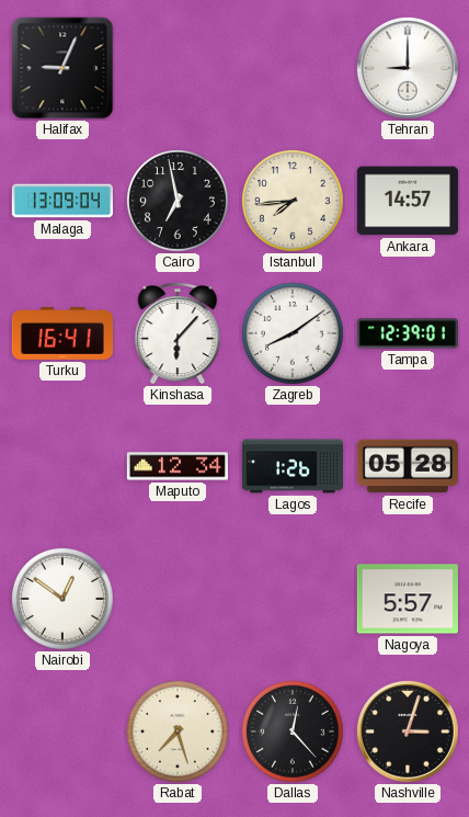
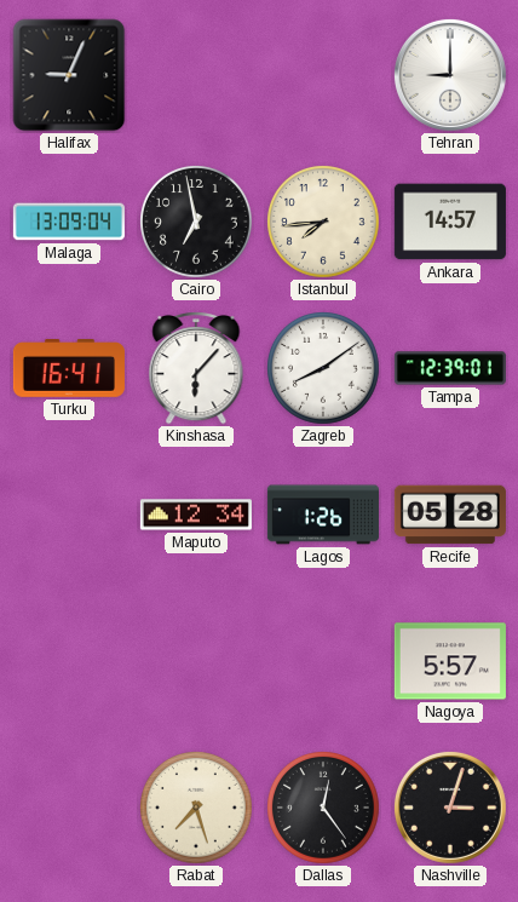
Nairobi: 12:51 -> none (64, 600)
Dallas: 12:23 -> 12:24 (324, 809)
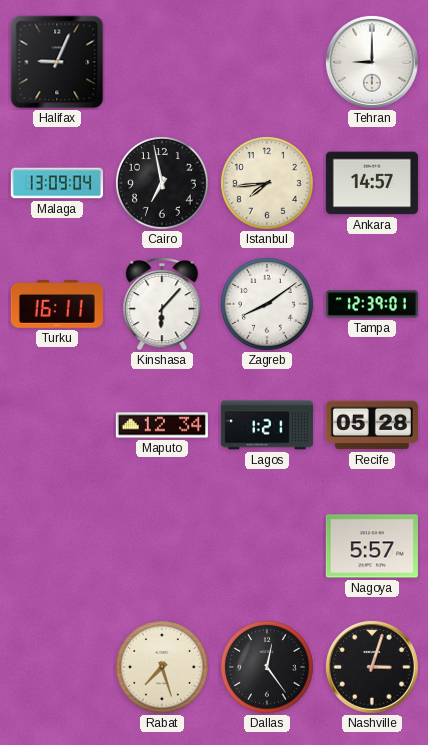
Turku: 16:41 -> 16:11 (57, 305)
Lagos: 1:26 -> 1:21 (267, 425)
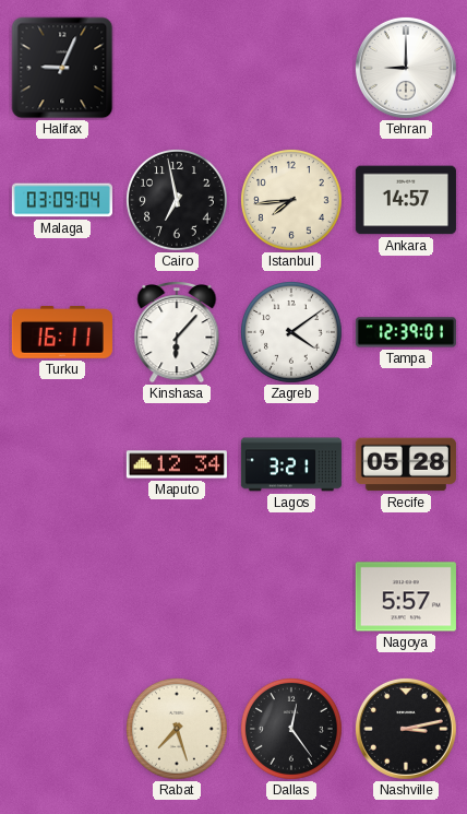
Malaga: 13:09 -> 03:09 (62, 200)
Zagreb: 8:09 -> 4:09 (292, 333)
Lagos: 1:21 -> 3:21 (291, 464)
Nashville: 3:03 -> 3:13 (406, 729)
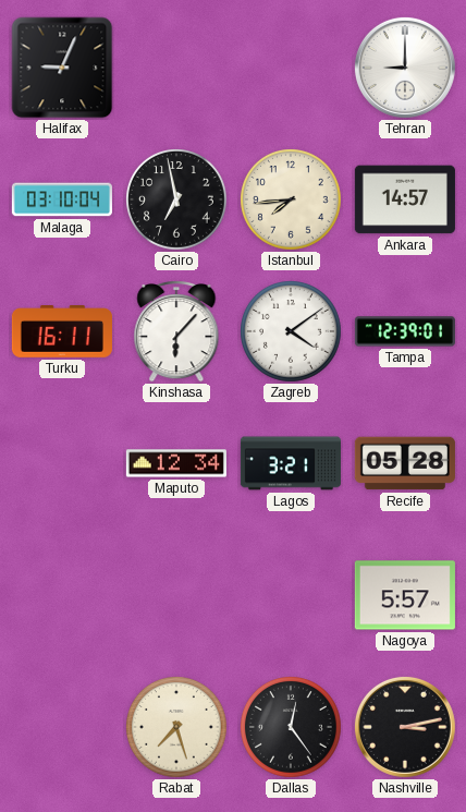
Malaga: 03:09 -> 03:10 (62, 199)
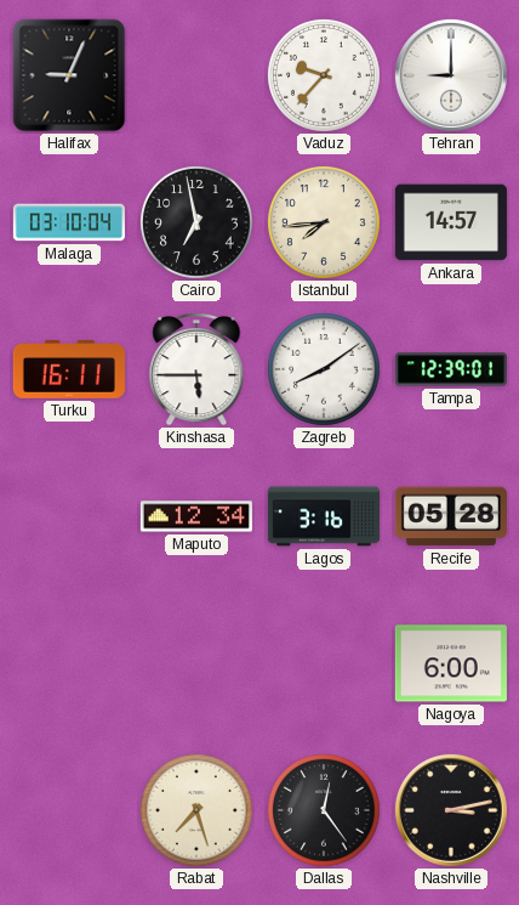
Vaduz: none -> 9:37 (325, 77)
Kinshasa: 6:07 -> 5:45 (196, 369)
Zagreb: 4:09 -> 8:09 (325, 371)
Lagos: 3:21 -> 3:16 (324, 516)
Nagoya: 5:57 -> 6:00 (451, 663)
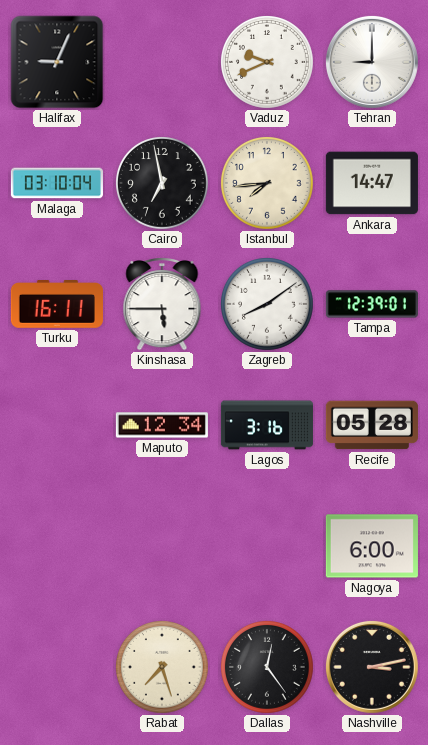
Vaduz: 9:37 -> 9:41 (268, 63)
Ankara: 14:57 -> 14:47 (372, 183)
